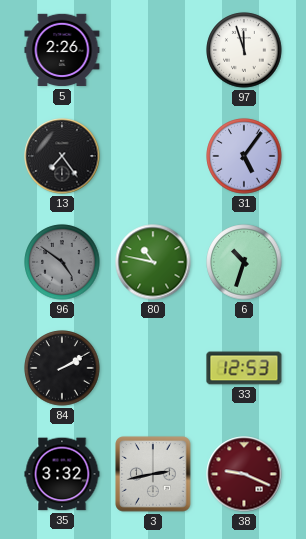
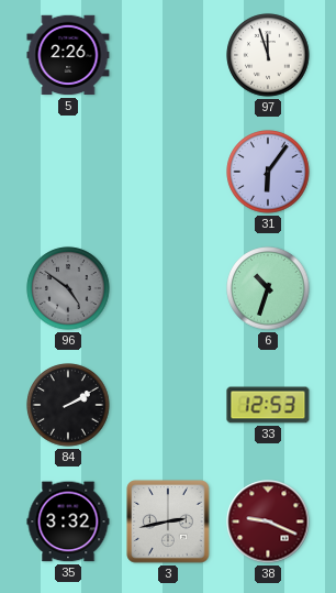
13: 7:24 -> none (62, 156)
31: 5:06 -> 6:06 (268, 172)
80: 10:47 -> none (153, 262)
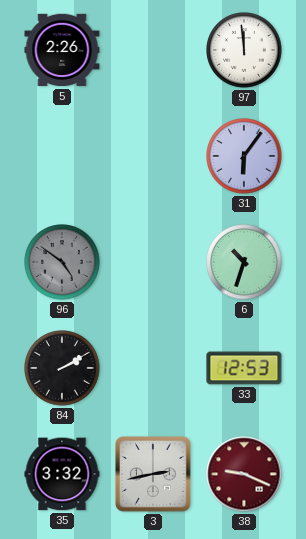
97: 11:57 -> 11:59 (244, 50)
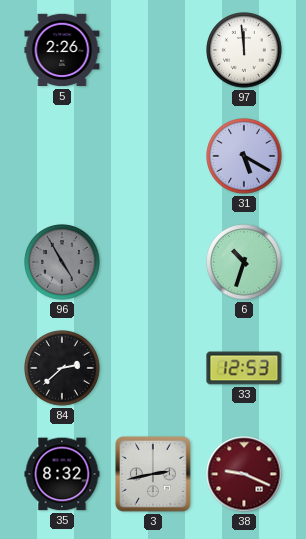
31: 6:06 -> 5:20 (244, 156)
96: 4:51 -> 4:55 (62, 262)
84: 2:10 -> 2:38 (62, 368)
35: 3:32 -> 8:32 (62, 474)
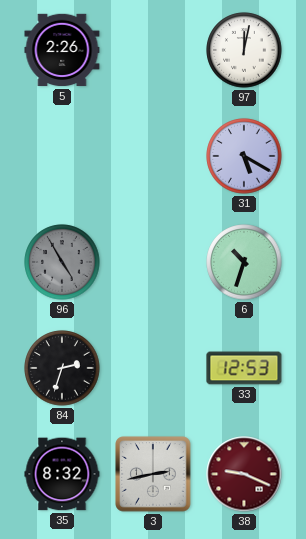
97: 11:59 -> 12:02 (244, 50)
84: 2:38 -> 2:33 (62, 368)
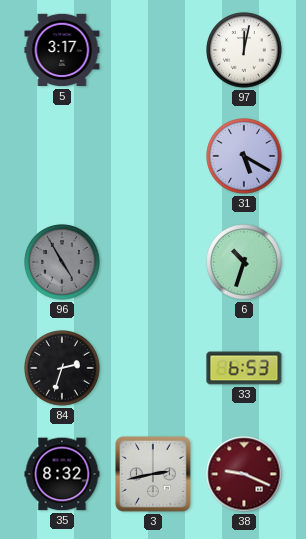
5: 2:26 -> 3:17 (62, 50)
33: 12:53 -> 6:53 (244, 368)
